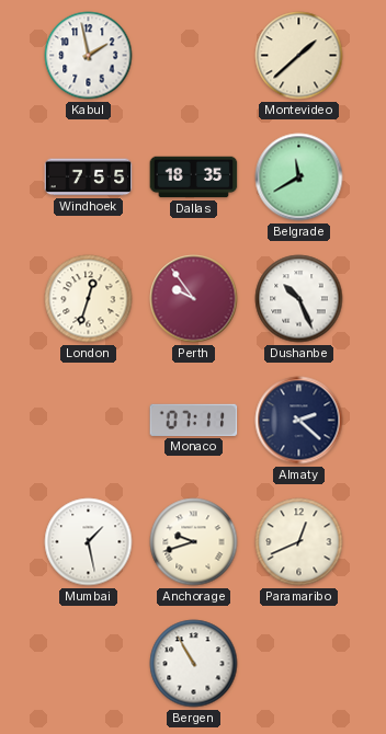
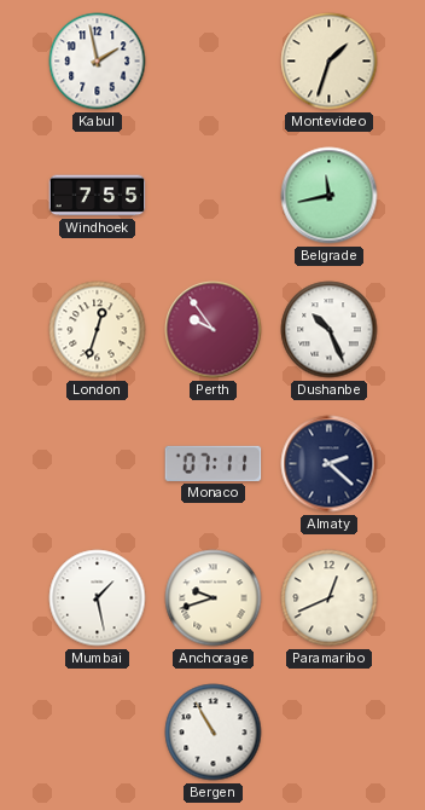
Montevideo: 1:38 -> 1:33 (330, 62)
Dallas: 18:35 -> none (194, 177)
Belgrade: 11:40 -> 11:43 (330, 196)
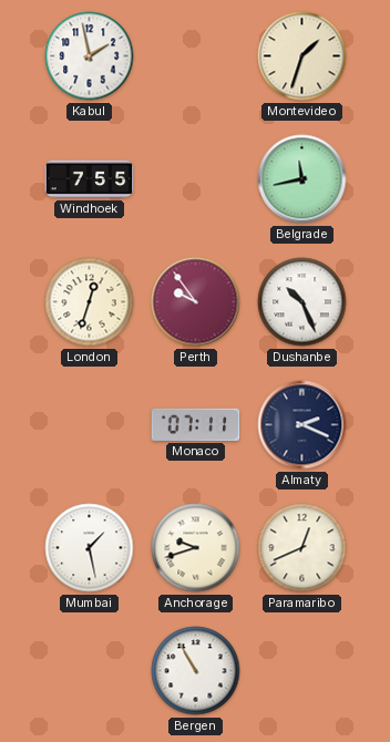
Almaty: 2:22 -> 2:19 (302, 425)
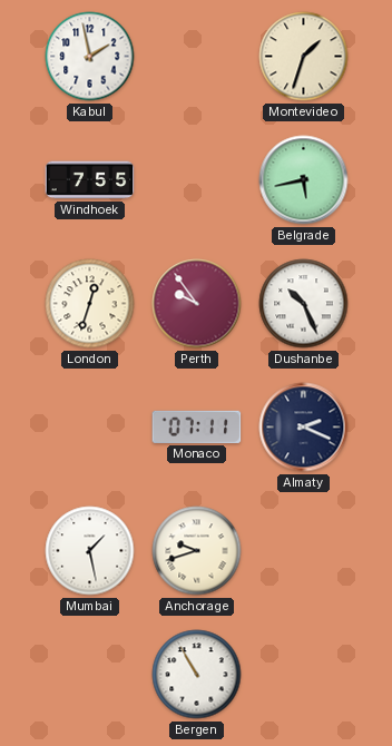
Belgrade: 11:43 -> 5:43 (304, 180)
Paramaribo: 12:41 -> none (302, 548)
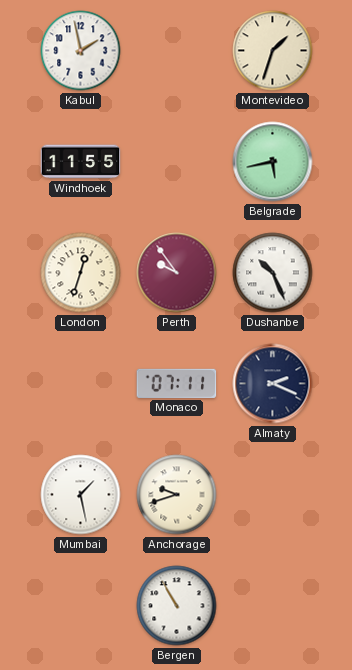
Windhoek: 7:55 -> 11:55 (81, 162)
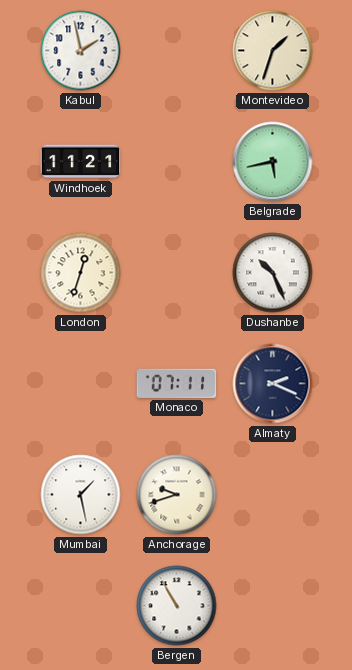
Windhoek: 11:55 -> 11:21 (81, 162)
Perth: 9:54 -> none (177, 273)
